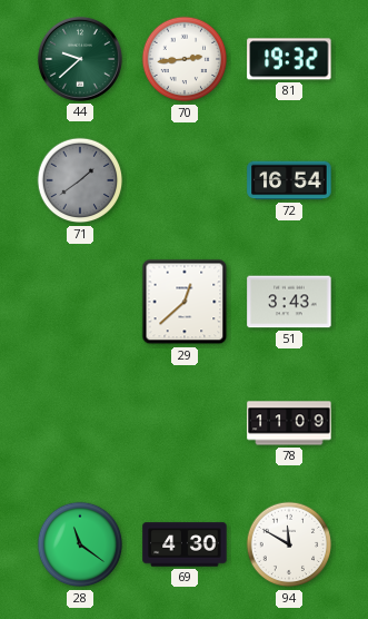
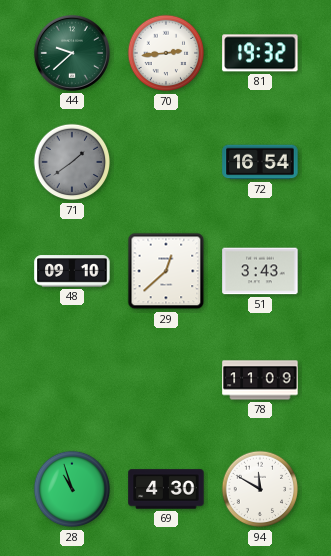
48: none -> 09:10 (72, 271)
28: 11:21 -> 10:57 (72, 489)
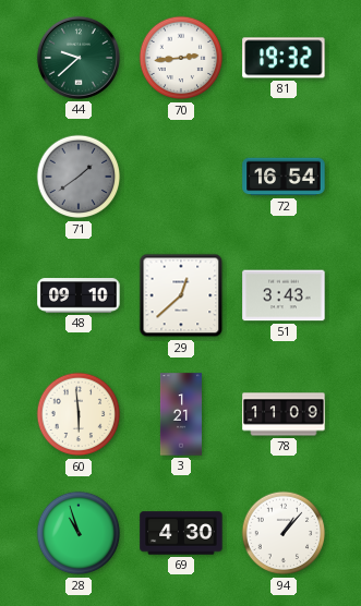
60: none -> 5:59 (79, 414)
3: none -> 1:21 (181, 414)
94: 11:50 -> 1:07 (284, 533)
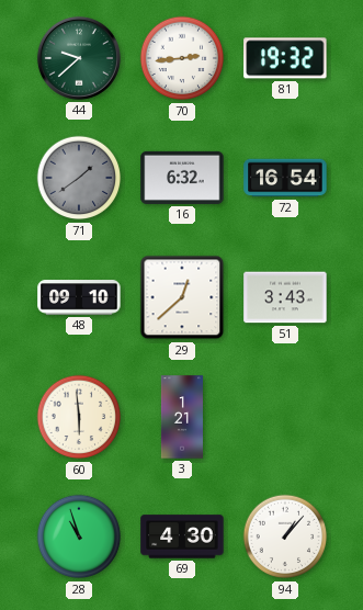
16: none -> 6:32 (182, 178)
78: 11:09 -> none (284, 414)
